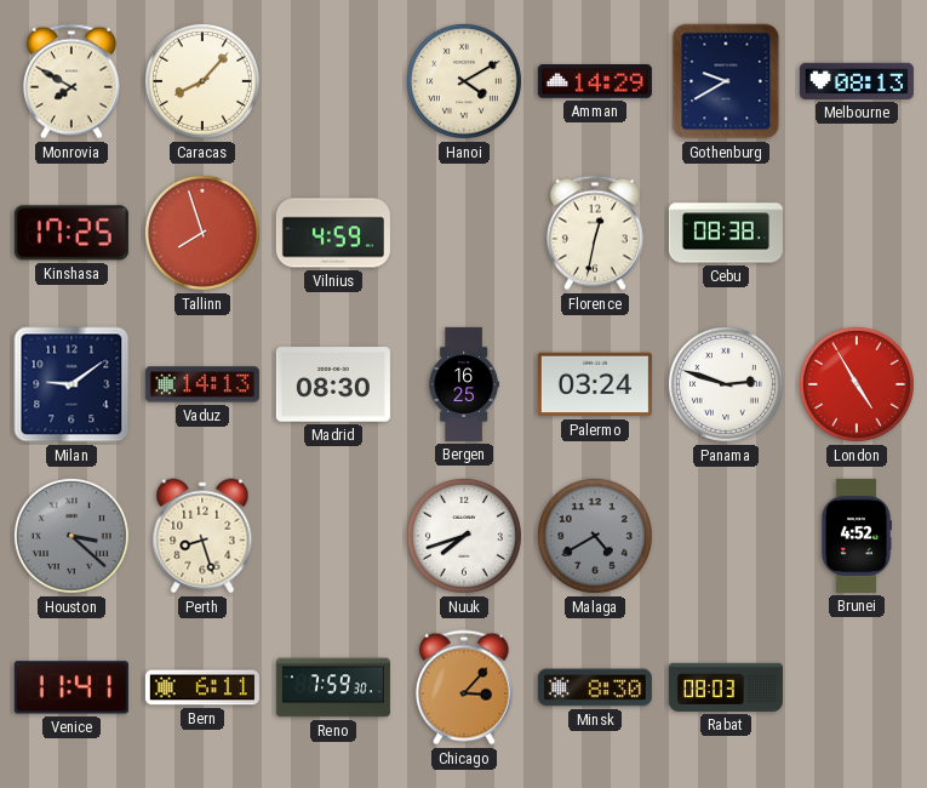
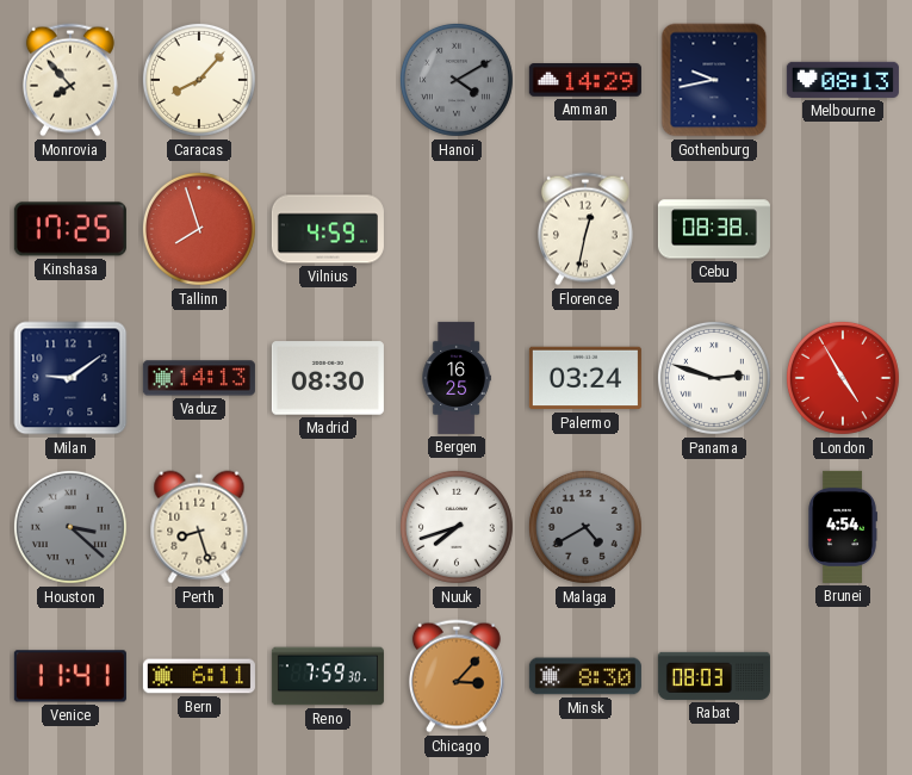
Monrovia: 7:50 -> 7:53 (70, 80)
Hanoi dial: cream -> grey (457, 80)
Gothenburg: 9:40 -> 9:43 (714, 80)
Brunei: 4:52 -> 4:54 (843, 527)
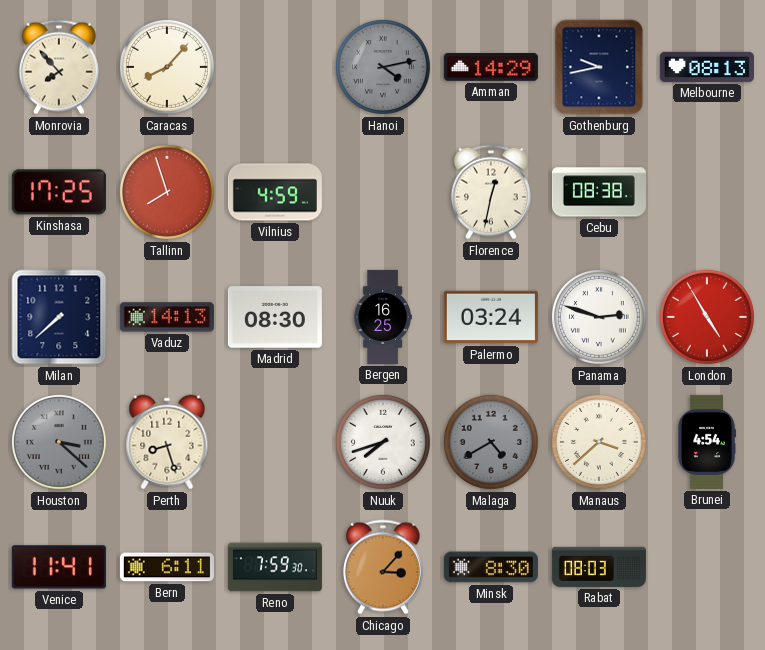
Hanoi: 4:10 -> 4:13 (383, 67)
Milan: 9:09 -> 7:38 (59, 317)
Manaus: none -> 3:38 (599, 442)
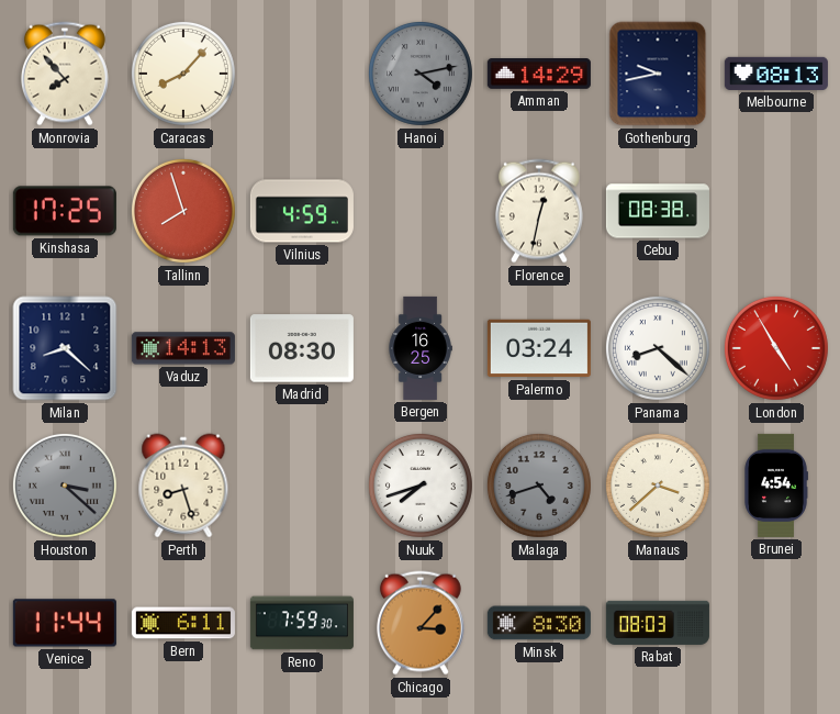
Milan: 7:38 -> 8:22 (65, 348)
Panama: 2:48 -> 8:22 (658, 348)
Malaga: 4:40 -> 4:42 (539, 486)
Venice: 11:41 -> 11:44 (65, 623)
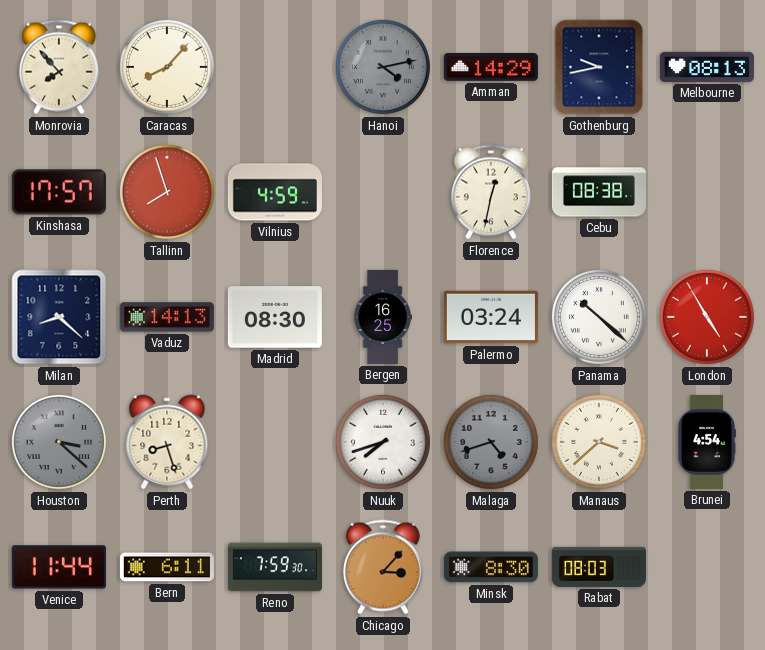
Kinshasa: 17:25 -> 17:57 (59, 192)
Panama: 8:22 -> 10:22 (599, 317)
